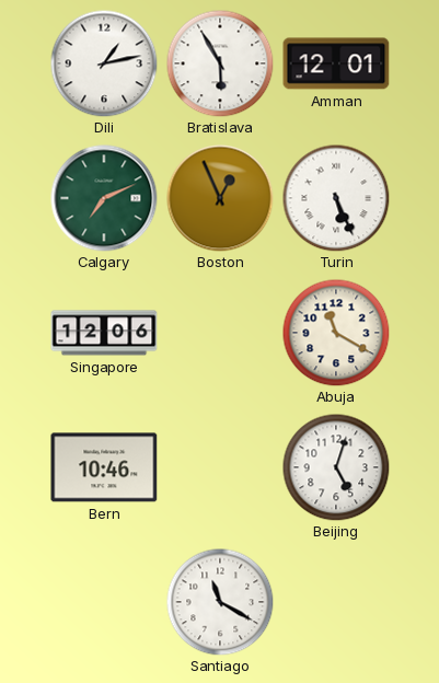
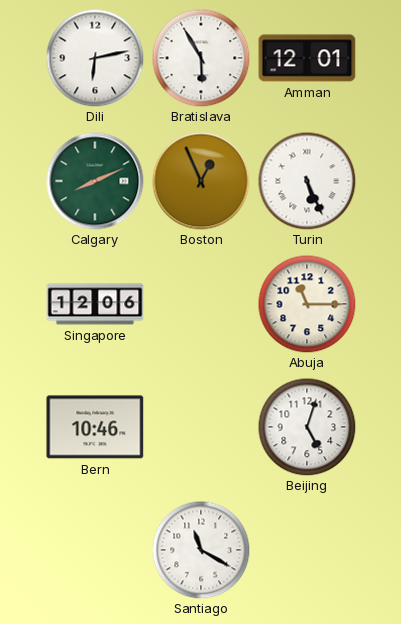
Dili: 1:13 -> 6:13 (95, 58)
Calgary: 7:11 -> 8:11 (95, 181)
Abuja: 11:20 -> 11:15 (307, 304)
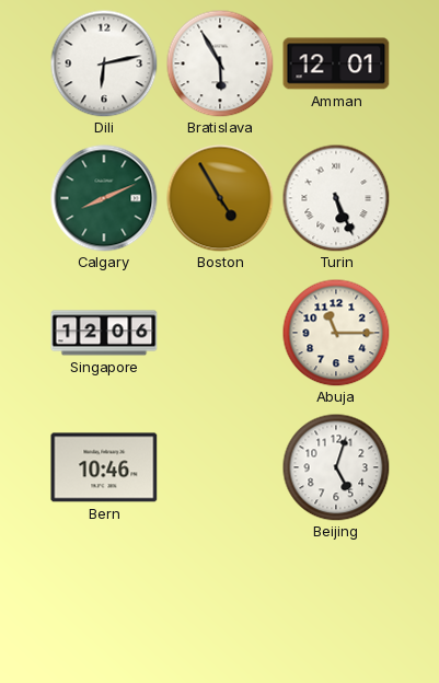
Boston: 12:56 -> 4:55 (220, 198)
Santiago: 11:20 -> none (201, 550)
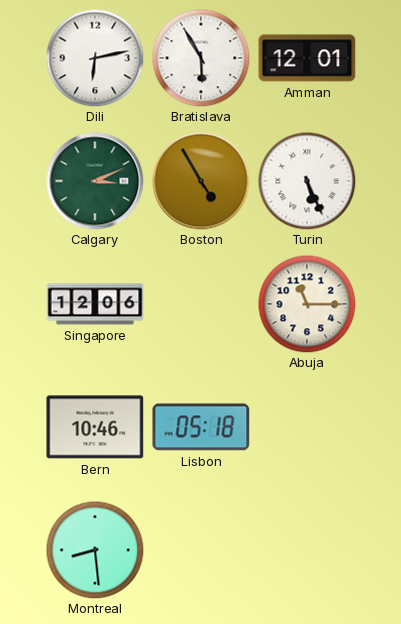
Calgary: 8:11 -> 3:11 (95, 181)
Lisbon: none -> 05:18 (201, 427)
Beijing: 5:03 -> none (336, 467)
Montreal: none -> 8:29 (95, 550)
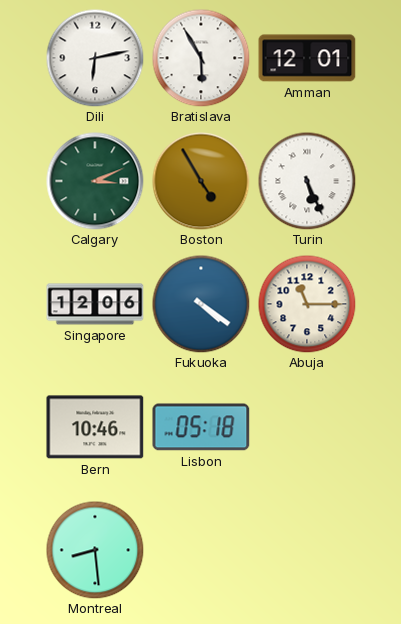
Fukuoka: none -> 4:21 (201, 304)
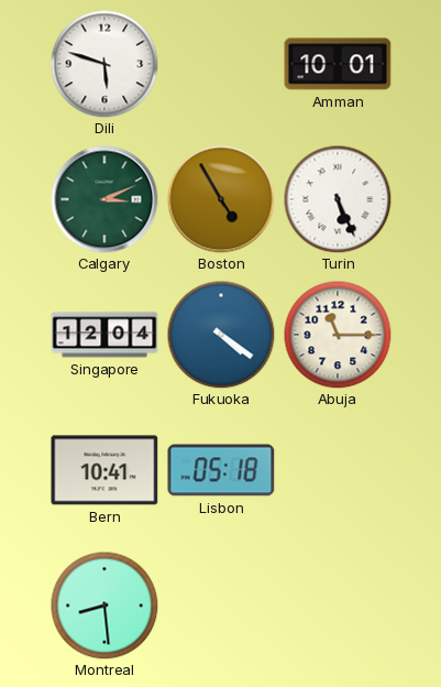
Dili: 6:13 -> 5:48 (104, 64)
Bratislava: 5:55 -> none (201, 58)
Amman: 12:01 -> 10:01 (338, 64)
Singapore: 12:06 -> 12:04 (104, 335)
Bern: 10:46 -> 10:41 (104, 470)
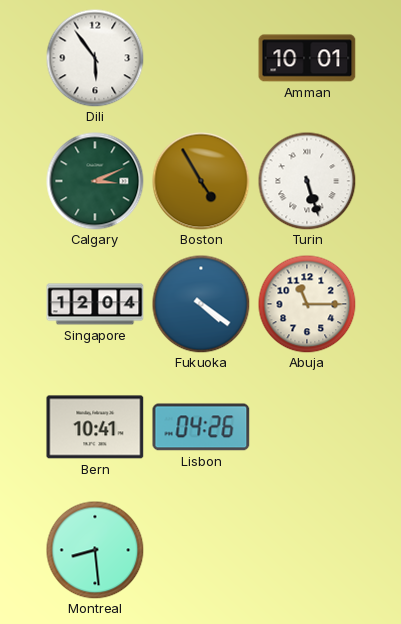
Dili: 5:48 -> 5:54 (95, 58)
Turin: 5:26 -> 5:27 (307, 181)
Lisbon: 05:18 -> 04:26 (201, 427)
